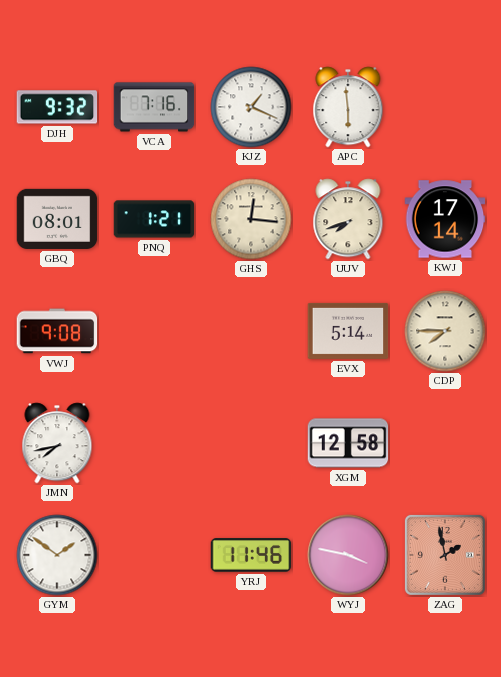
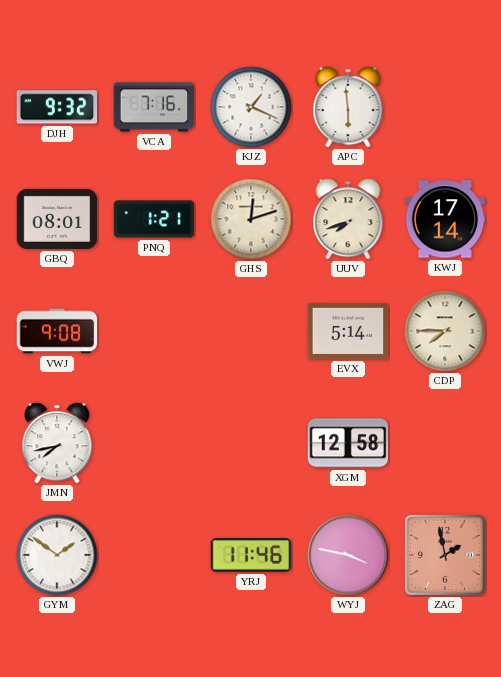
GHS: 12:16 -> 12:12 (251, 219)
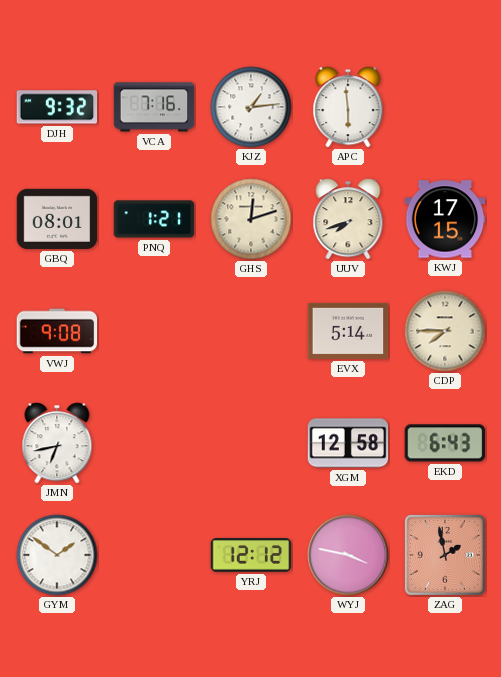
KJZ: 1:19 -> 1:14 (251, 107)
KWJ: 17:14 -> 17:15 (445, 219)
JMN: 7:43 -> 6:43 (57, 443)
EKD: none -> 6:43 (445, 443)
YRJ: 11:46 -> 12:12 (251, 555)
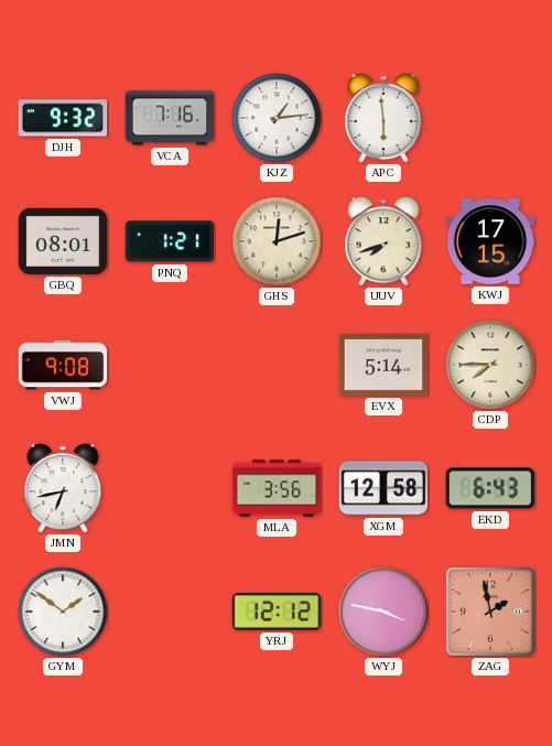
MLA: none -> 3:56 (277, 488)
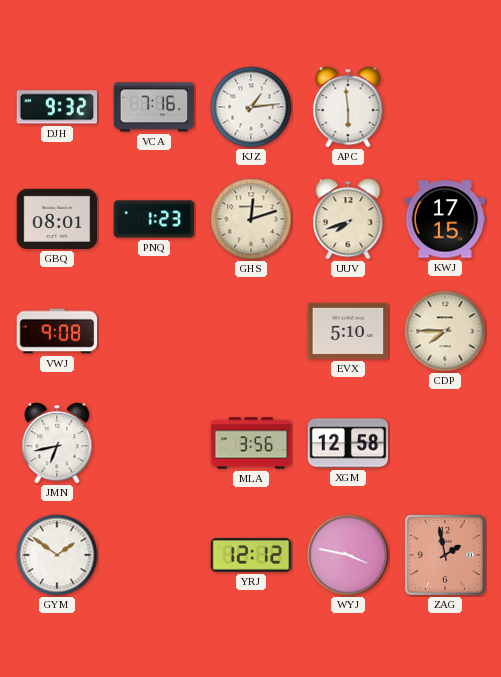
PNQ: 1:21 -> 1:23 (154, 219)
EVX: 5:14 -> 5:10 (348, 331)
EKD: 6:43 -> none (490, 488)
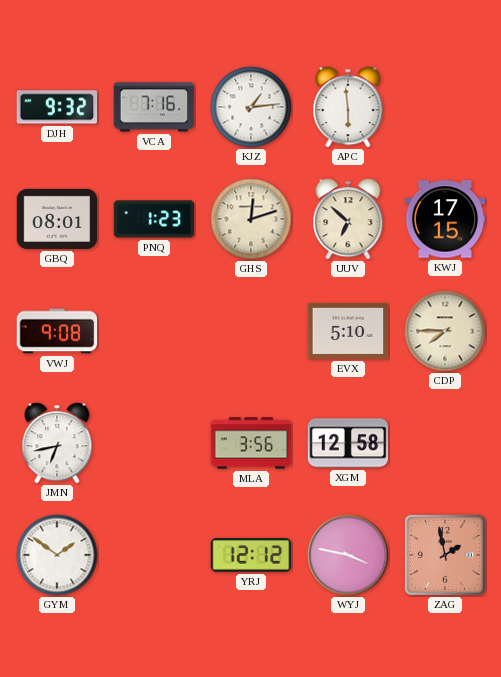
UUV: 7:42 -> 6:52 (348, 219)
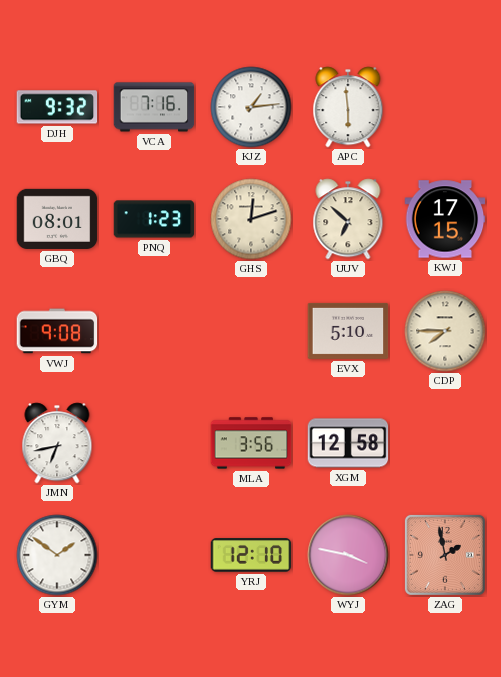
YRJ: 12:12 -> 12:10 (251, 555)
